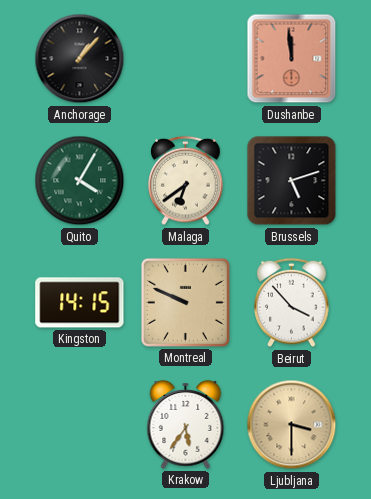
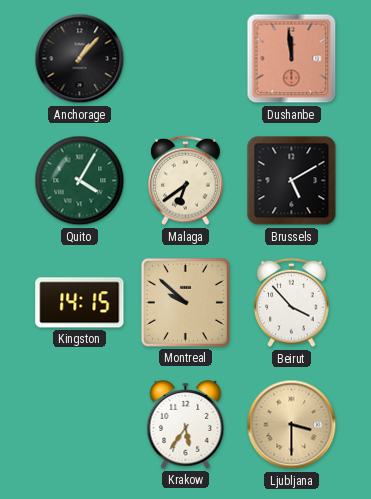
Brussels: 5:12 -> 5:10 (292, 181)
Montreal: 9:49 -> 9:52 (185, 302)
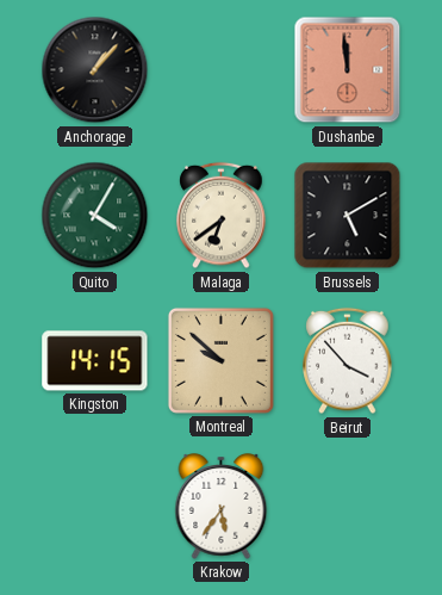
Ljubljana: 3:30 -> none (292, 425)
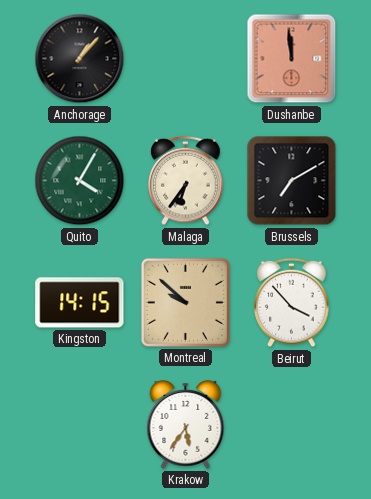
Malaga: 6:39 -> 6:36 (186, 181)
Brussels: 5:10 -> 7:10 (292, 181)
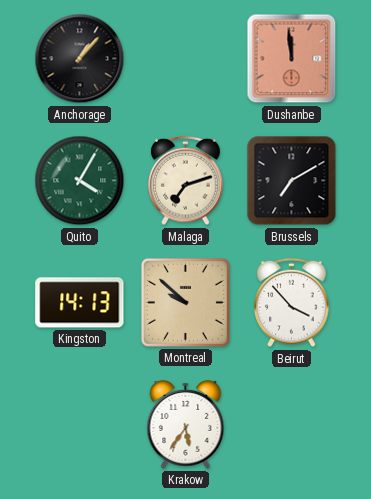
Malaga: 6:36 -> 7:12 (186, 181)
Kingston: 14:15 -> 14:13 (80, 303)
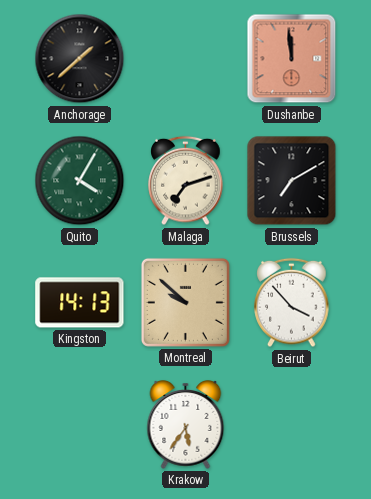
Anchorage: 1:07 -> 1:38 (80, 59)
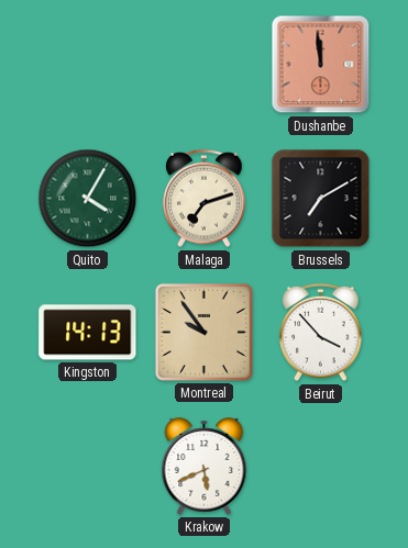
Anchorage: 1:38 -> none (80, 59)
Montreal: 9:52 -> 9:54 (203, 332)
Krakow: 5:36 -> 5:41 (205, 467)
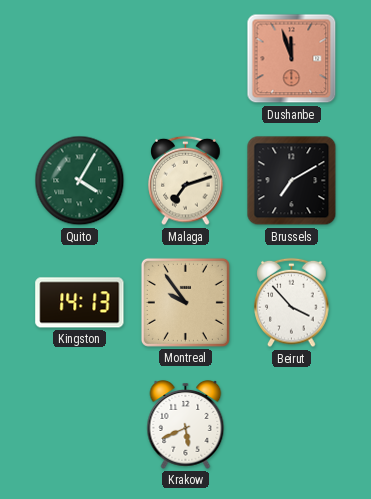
Dushanbe: 11:59 -> 11:57 (292, 59)
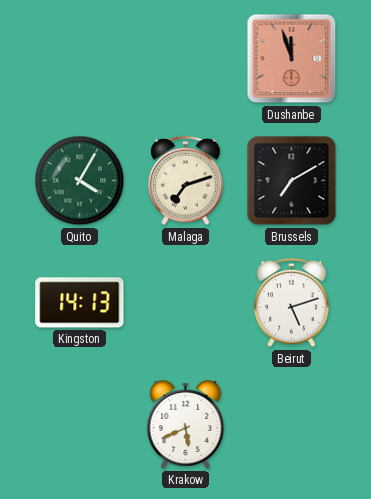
Montreal: 9:54 -> none (185, 302)
Beirut: 3:53 -> 5:12 (292, 303)
